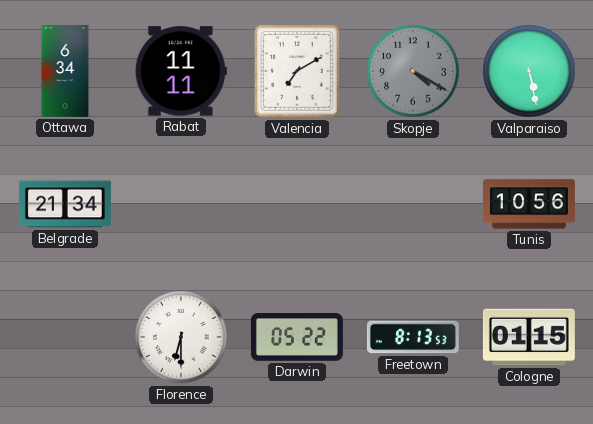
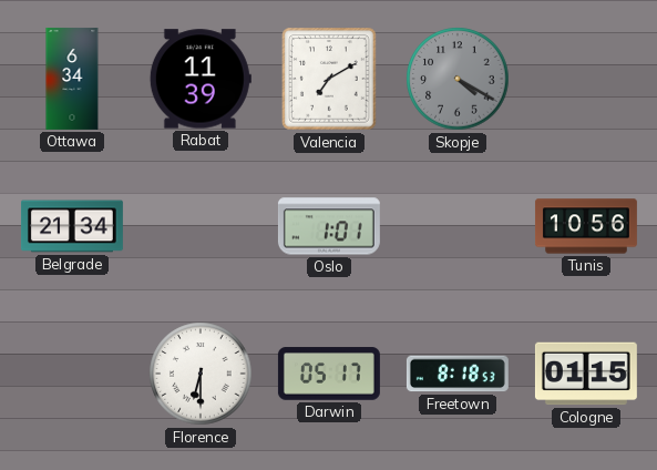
Rabat: 11:11 -> 11:39 (201, 79)
Valparaiso: 5:28 -> none (529, 71)
Oslo: none -> 1:01 (329, 226)
Darwin: 05:22 -> 05:17 (329, 374)
Freetown: 8:13 -> 8:18 (458, 374)
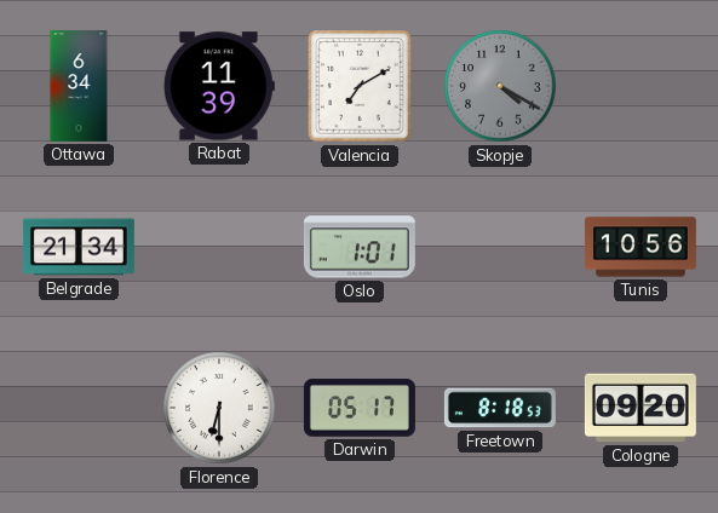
Cologne: 01:15 -> 09:20 (641, 408)
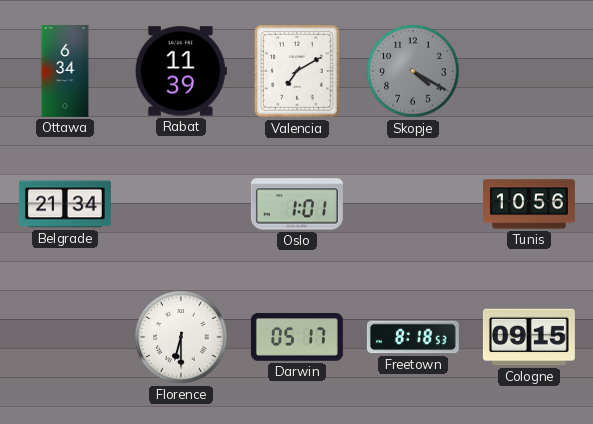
Cologne: 09:20 -> 09:15 (529, 337)
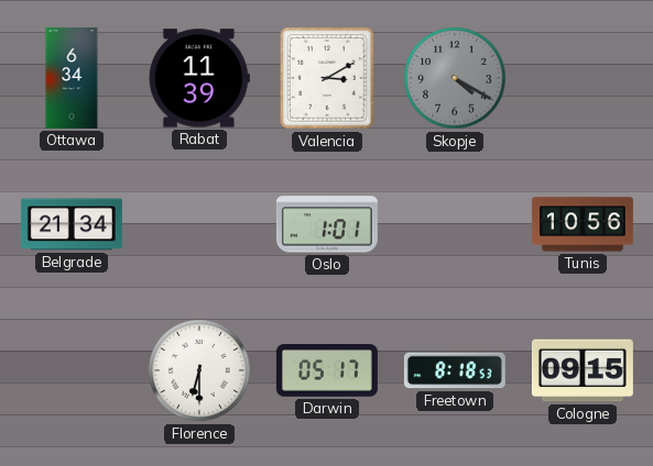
Valencia: 7:10 -> 3:10 (328, 78)
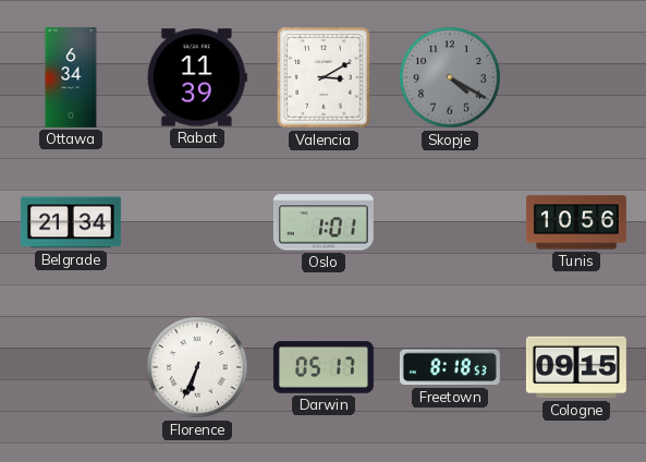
Florence: 6:30 -> 6:34 (197, 367)
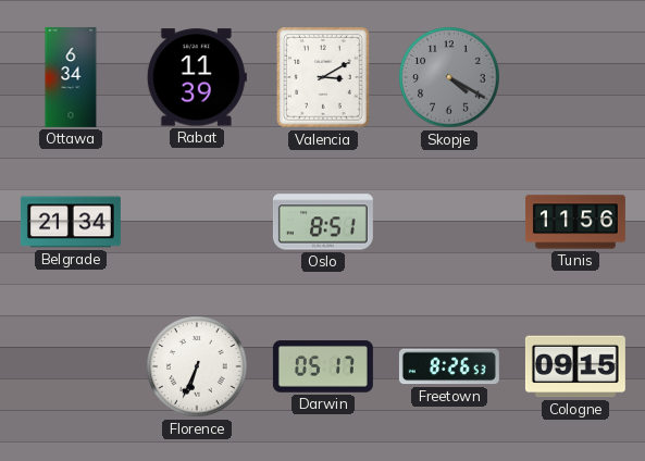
Oslo: 1:01 -> 8:51 (323, 222)
Tunis: 10:56 -> 11:56 (575, 222)
Freetown: 8:18 -> 8:26 (449, 366)
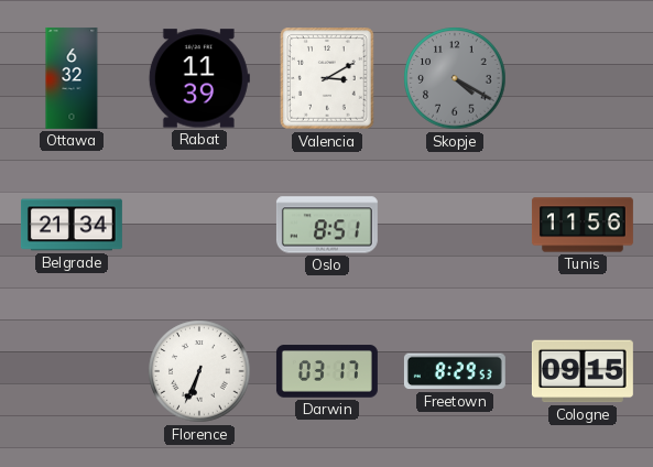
Ottawa: 6:34 -> 6:32 (72, 78)
Darwin: 05:17 -> 03:17 (327, 371)
Freetown: 8:26 -> 8:29 (455, 371)
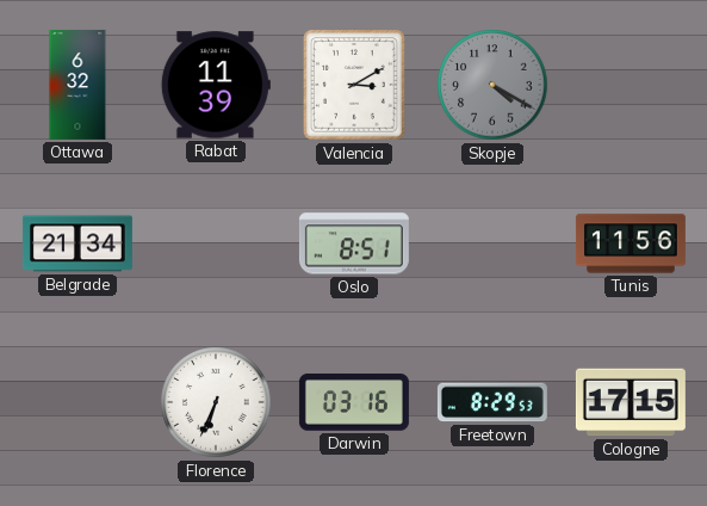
Darwin: 03:17 -> 03:16 (354, 402)
Cologne: 09:15 -> 17:15 (631, 402)
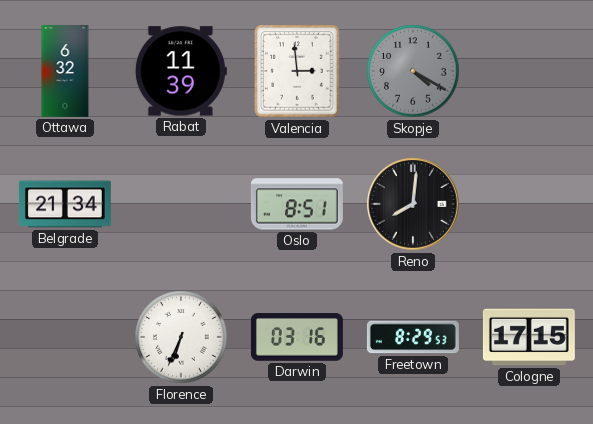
Valencia: 3:10 -> 2:59 (298, 71)
Reno: none -> 8:01 (413, 204)
Tunis: 11:56 -> none (631, 243)
